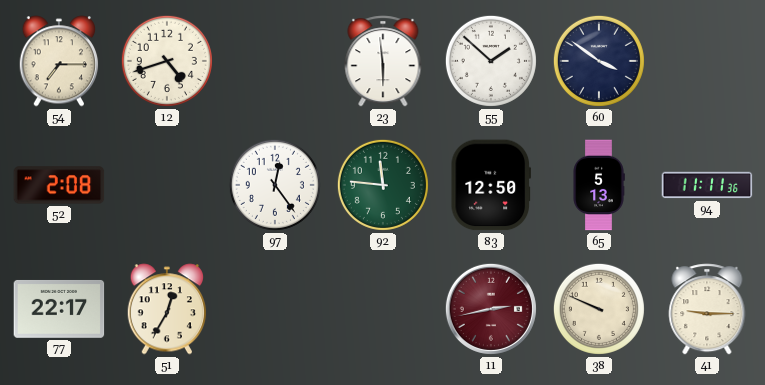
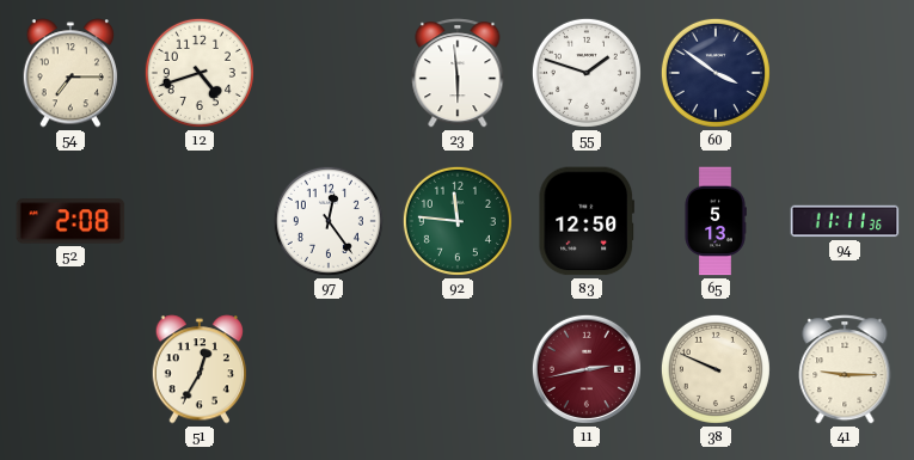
55: 1:52 -> 1:48 (587, 73)
77: 22:17 -> none (59, 309)
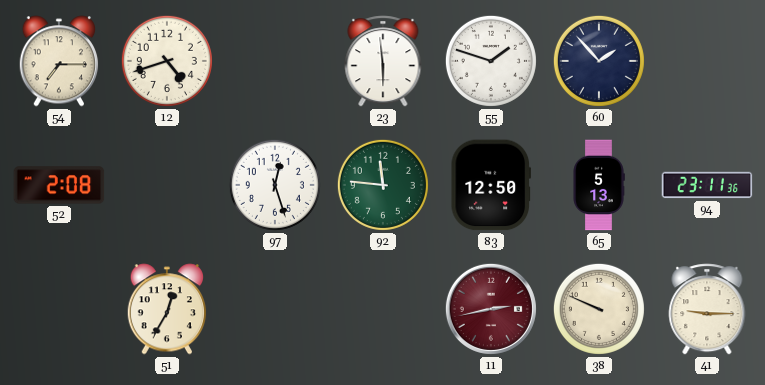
60: 3:51 -> 1:53 (599, 61)
97: 12:24 -> 12:27 (275, 185)
94: 11:11 -> 23:11 (707, 185)
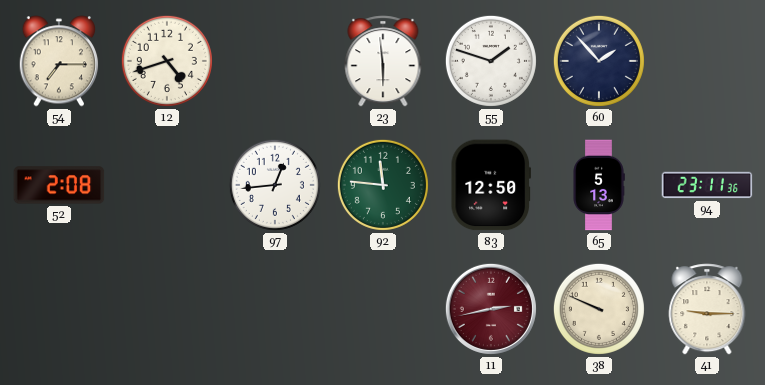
97: 12:27 -> 12:44 (275, 185)
51: 12:35 -> none (167, 309)
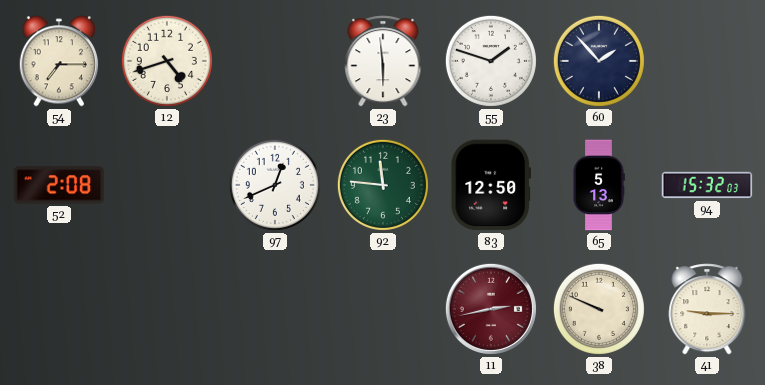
97: 12:44 -> 12:41 (275, 185)
94: 23:11 -> 15:32 (707, 185)
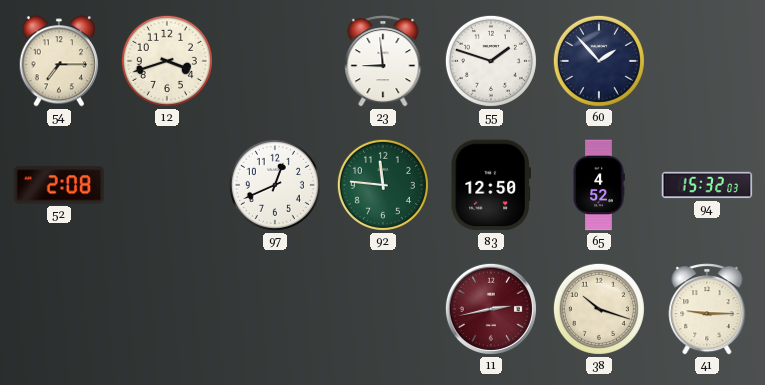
12: 4:42 -> 3:42 (167, 61)
23: 5:59 -> 8:59 (383, 61)
65: 5:13 -> 4:52 (599, 185)
38: 9:49 -> 10:18 (599, 309)
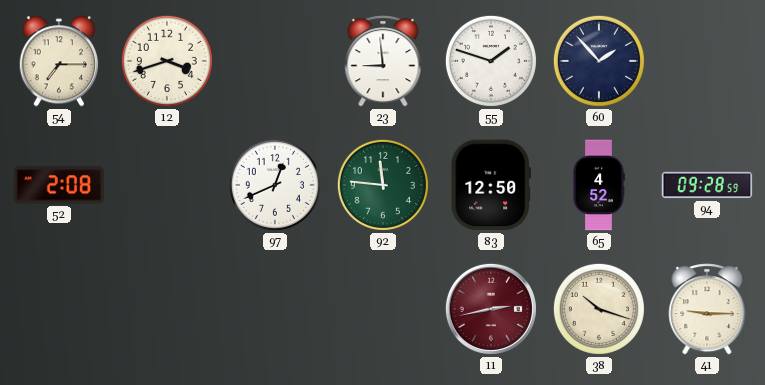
94: 15:32 -> 09:28 (707, 185)
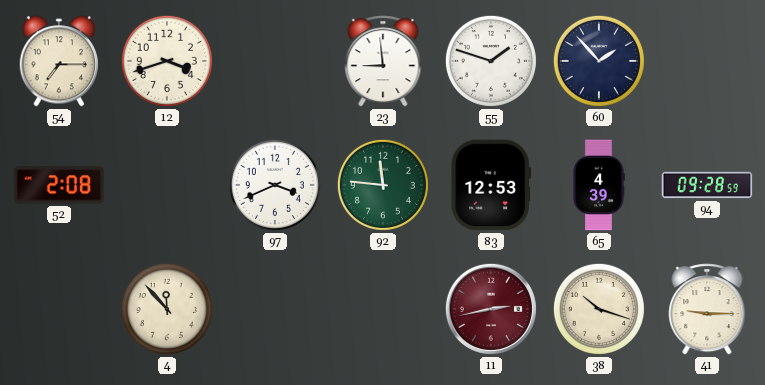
97: 12:41 -> 3:41 (275, 185)
83: 12:50 -> 12:53 (490, 185)
65: 4:52 -> 4:39 (599, 185)
4: none -> 11:53 (167, 309)
